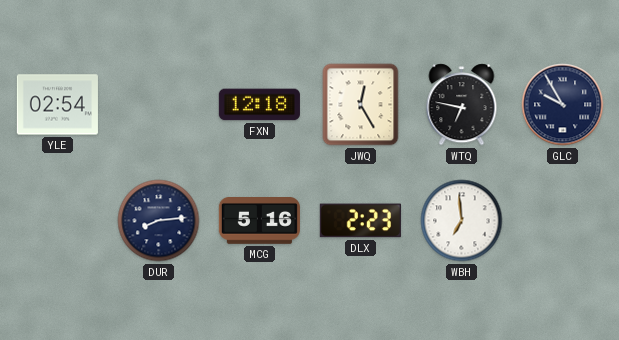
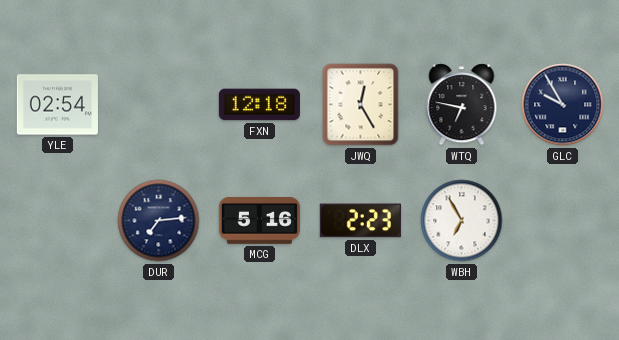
DUR: 8:14 -> 7:14 (159, 221)
WBH: 6:59 -> 6:55 (462, 221)
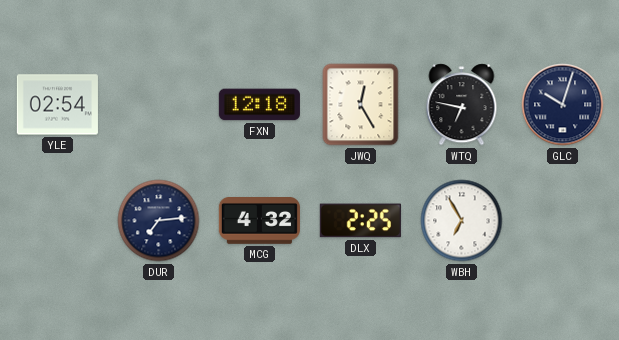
GLC: 9:55 -> 10:03 (563, 105)
MCG: 5:16 -> 4:32 (259, 221)
DLX: 2:23 -> 2:25 (360, 221)
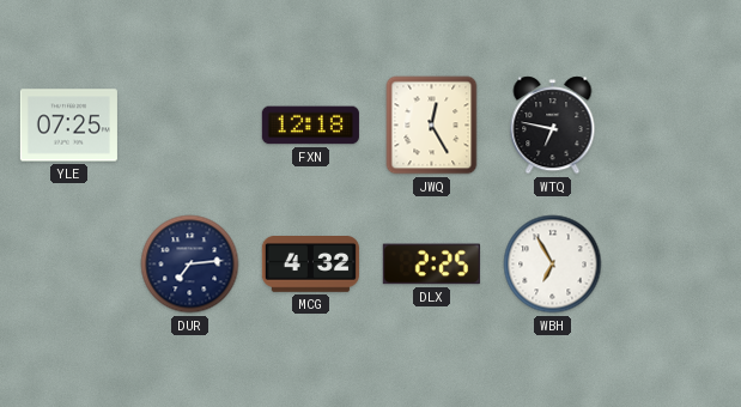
YLE: 02:54 -> 07:25 (68, 126)
GLC: 10:03 -> none (563, 105)
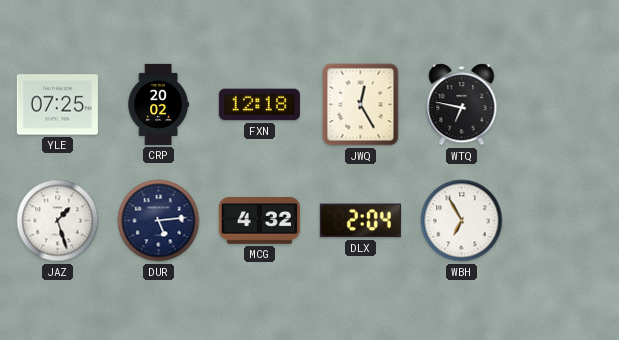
CRP: none -> 20:02 (158, 104)
JAZ: none -> 1:27 (58, 221)
DUR: 7:14 -> 5:14 (159, 221)
DLX: 2:25 -> 2:04 (360, 221)
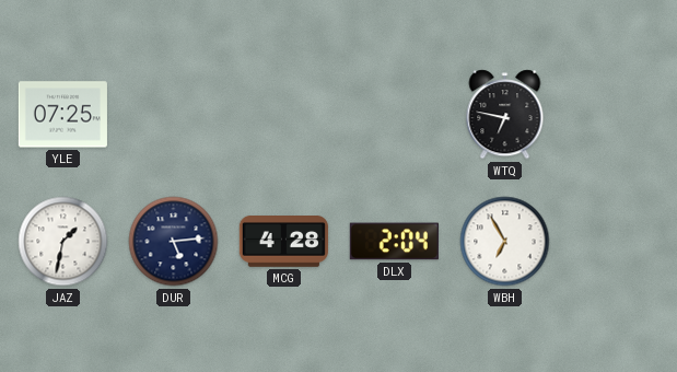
CRP: 20:02 -> none (158, 104)
FXN: 12:18 -> none (259, 105)
JWQ: 12:25 -> none (361, 105)
JAZ: 1:27 -> 1:32 (63, 242)
MCG: 4:32 -> 4:28 (283, 242)
